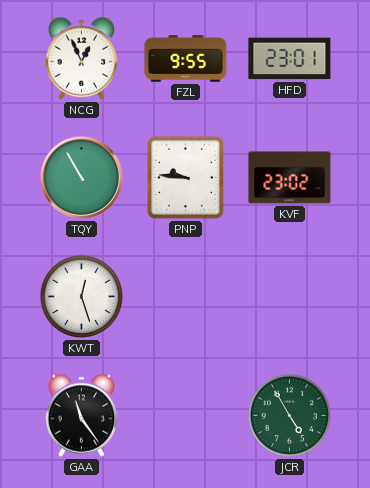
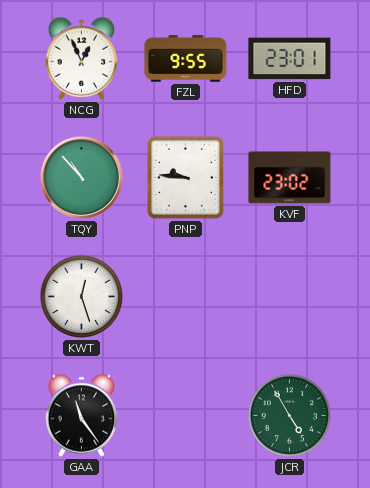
TQY: 10:55 -> 10:53 (81, 177)
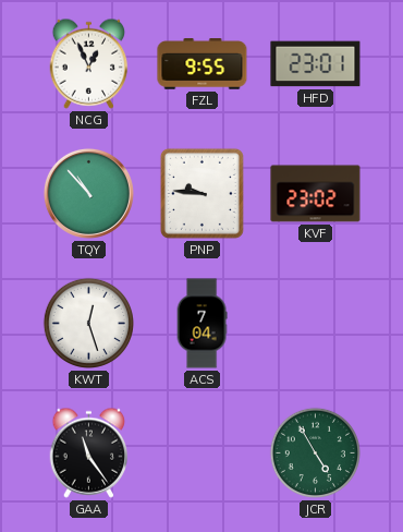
ACS: none -> 7:04 (201, 324)
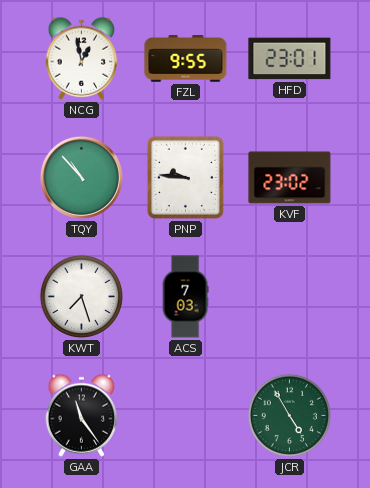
NCG: 12:56 -> 12:58 (82, 58)
KWT: 12:27 -> 7:27 (81, 296)
ACS: 7:04 -> 7:03 (185, 297)
